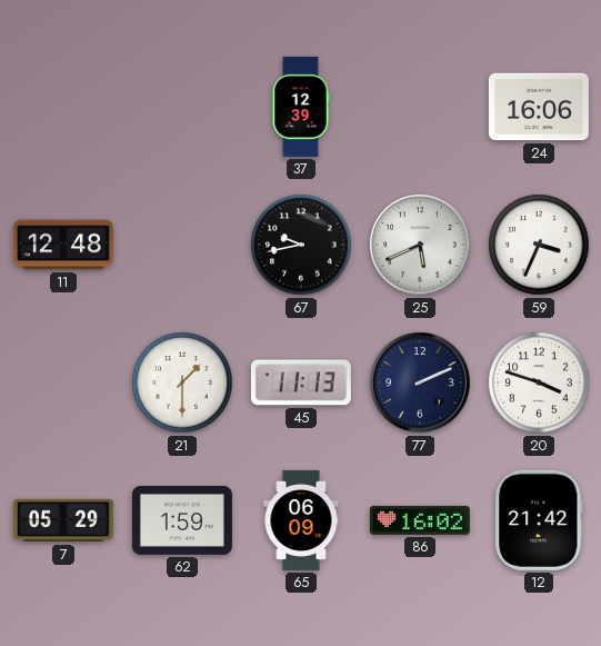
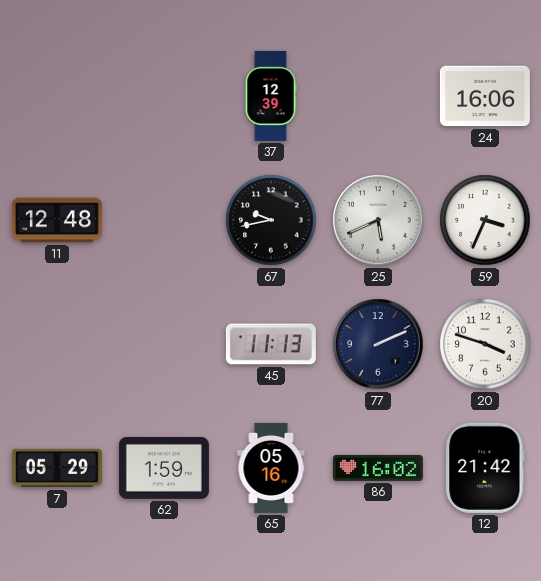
21: 1:30 -> none (182, 382)
65: 06:09 -> 05:16 (271, 468)
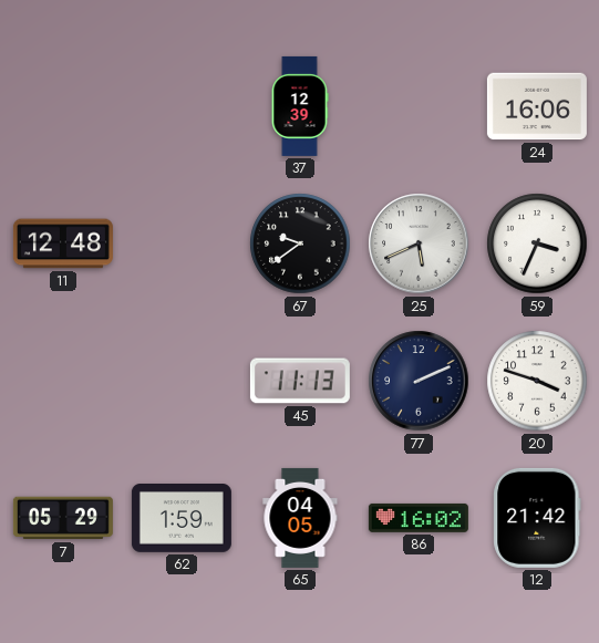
67: 9:43 -> 9:39 (300, 243)
65: 05:16 -> 04:05 (300, 518)
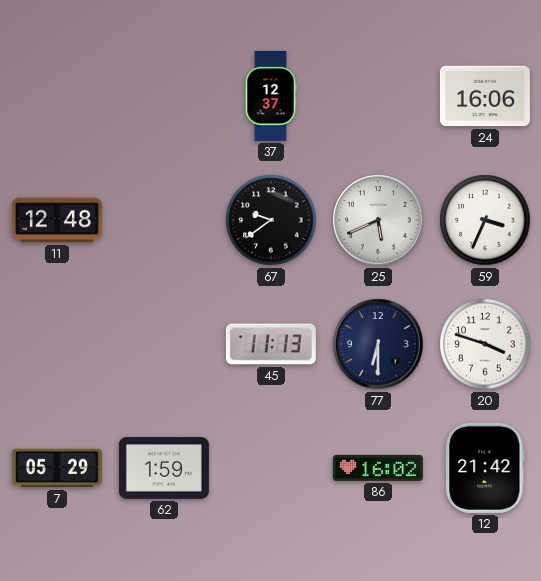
37: 12:39 -> 12:37 (271, 96)
77: 2:11 -> 6:30 (378, 344)
65: 04:05 -> none (300, 518)
